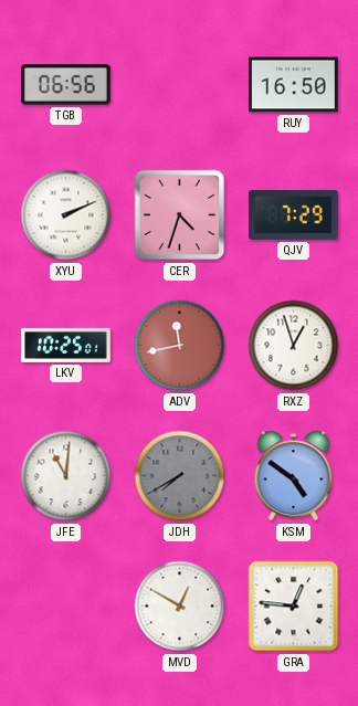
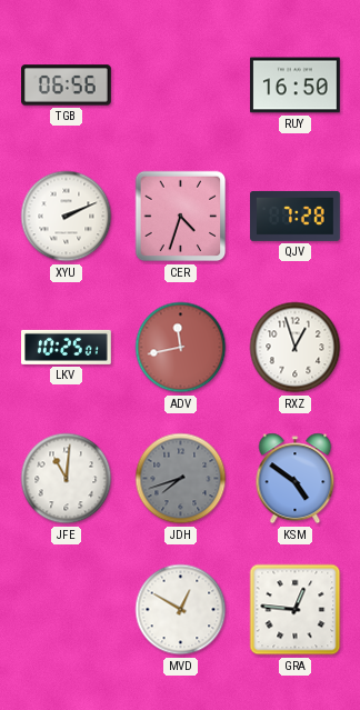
QJV: 7:29 -> 7:28 (296, 216)
JDH: 7:40 -> 7:42 (181, 479)
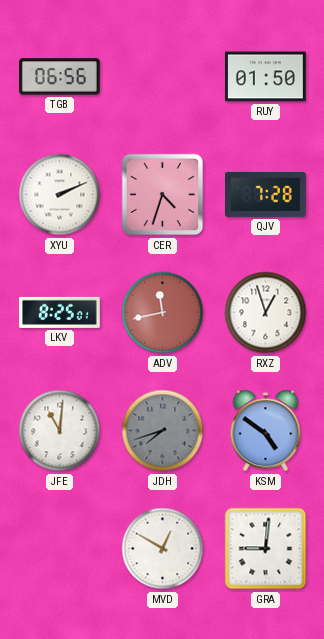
RUY: 16:50 -> 01:50 (266, 77)
LKV: 10:25 -> 8:25 (60, 312)
GRA: 12:46 -> 9:01 (266, 549)
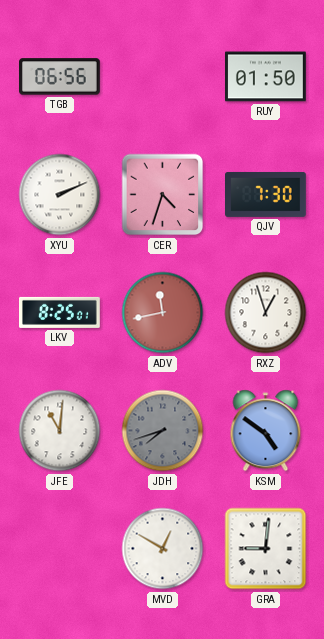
QJV: 7:28 -> 7:30 (266, 194)
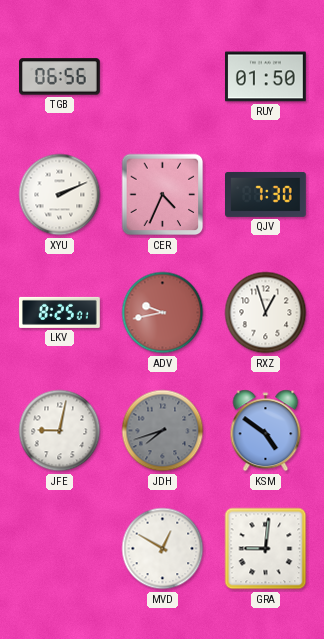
CER: 4:33 -> 4:34 (163, 195)
ADV: 11:43 -> 9:43 (163, 313)
JFE: 11:01 -> 9:02 (60, 431)
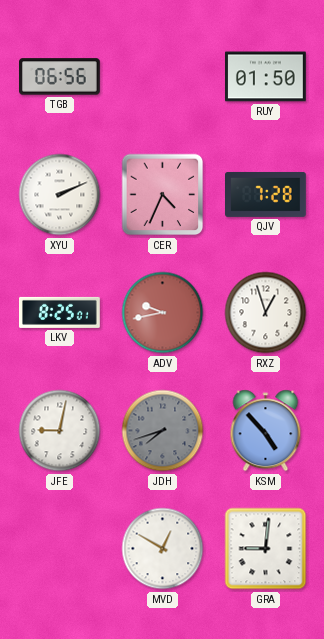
QJV: 7:30 -> 7:28 (266, 194)
KSM: 4:51 -> 4:53 (266, 431)
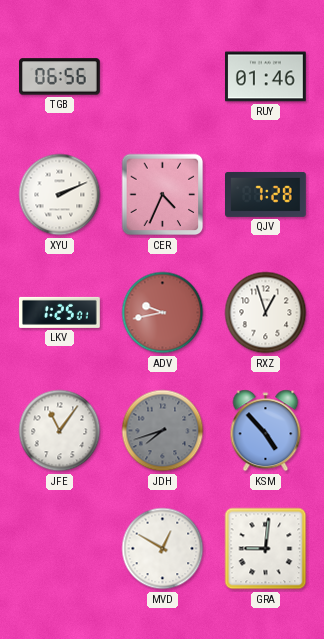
RUY: 01:50 -> 01:46 (266, 77)
LKV: 8:25 -> 1:25 (60, 312)
JFE: 9:02 -> 11:06 (60, 431)
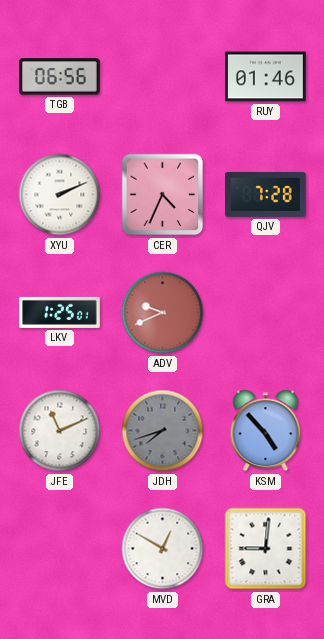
ADV: 9:43 -> 9:41 (163, 313)
RXZ: 12:57 -> none (266, 313)
JFE: 11:06 -> 11:11 (60, 431)
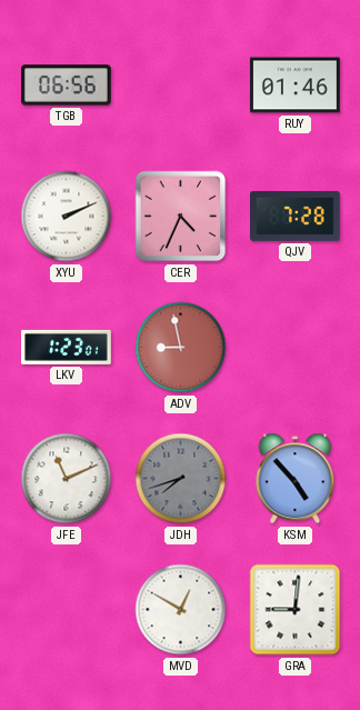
LKV: 1:25 -> 1:23 (67, 347)
ADV: 9:41 -> 8:58 (181, 348)
